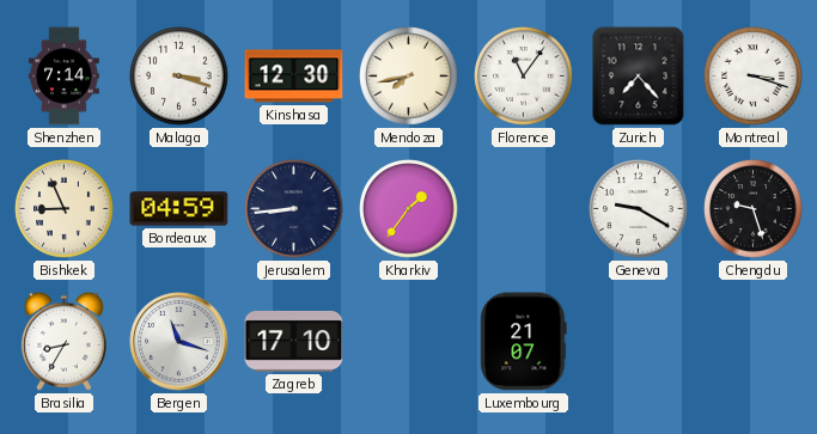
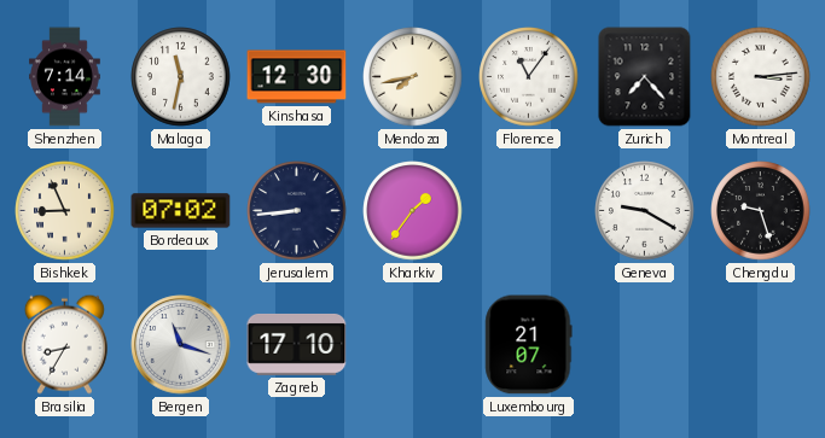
Malaga: 3:18 -> 11:32 (181, 77)
Montreal: 3:18 -> 3:14 (761, 77)
Bordeaux: 04:59 -> 07:02 (181, 211)
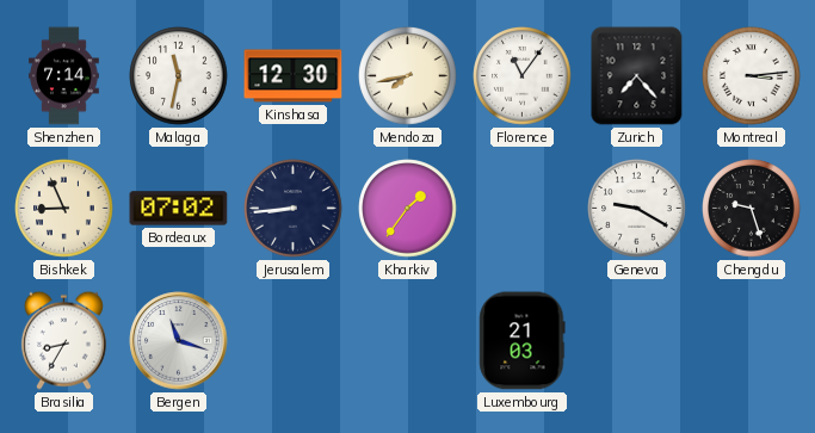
Zagreb: 17:10 -> none (297, 344)
Luxembourg: 21:07 -> 21:03 (523, 341)
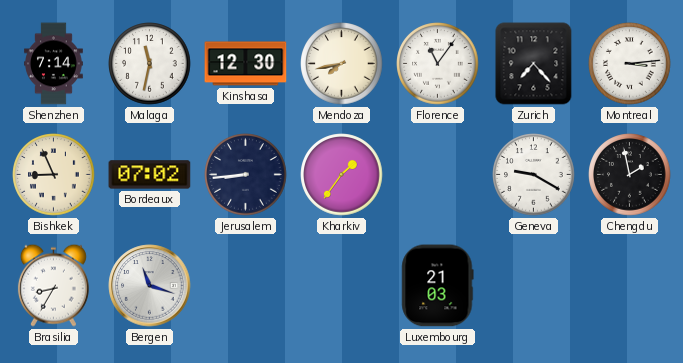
Chengdu: 9:27 -> 1:58 (630, 175)
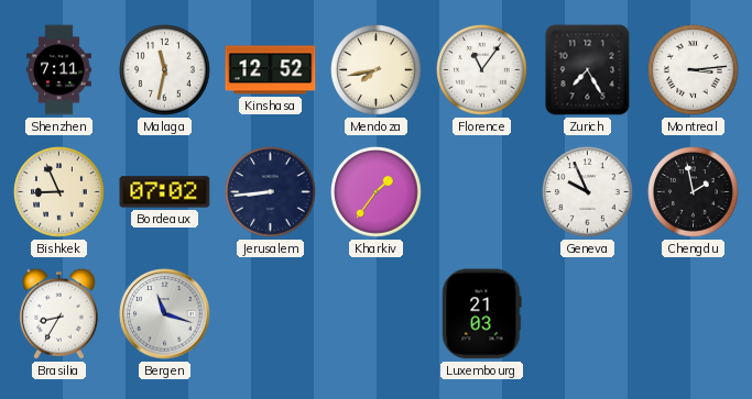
Shenzhen: 7:14 -> 7:11 (59, 70)
Kinshasa: 12:30 -> 12:52 (271, 70)
Zurich: 7:23 -> 7:25 (588, 70)
Geneva: 9:20 -> 9:56 (588, 192)
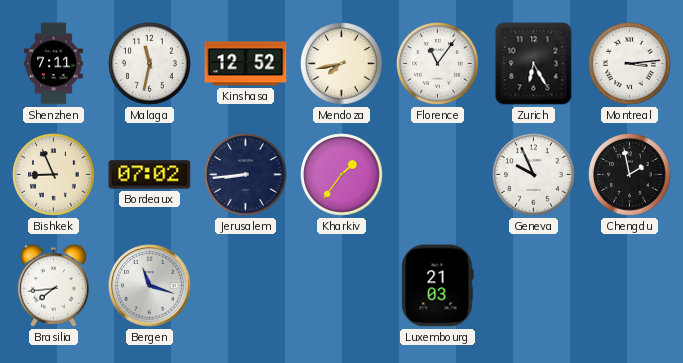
Zurich: 7:25 -> 6:25 (534, 64)
Brasilia: 8:35 -> 7:44 (53, 285)
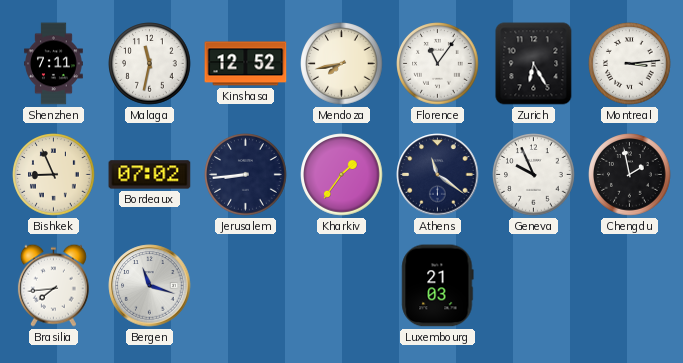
Athens: none -> 11:21 (438, 175)
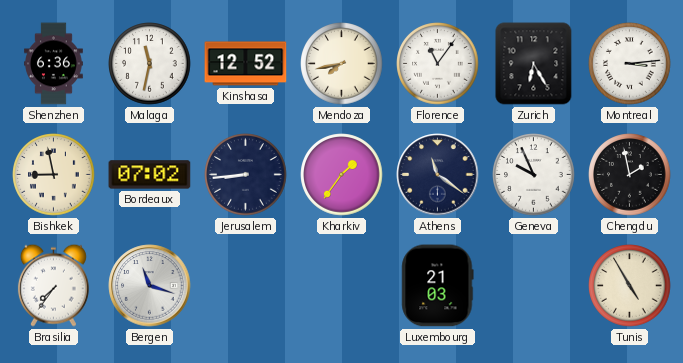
Shenzhen: 7:11 -> 6:36 (54, 64)
Bishkek: 8:56 -> 8:58 (54, 175)
Brasilia: 7:44 -> 7:36 (53, 285)
Tunis: none -> 4:55 (630, 286)
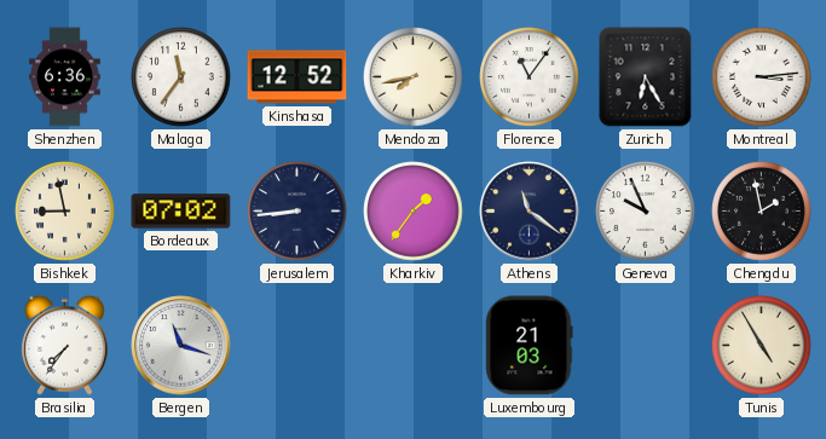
Malaga: 11:32 -> 11:36 (181, 77)
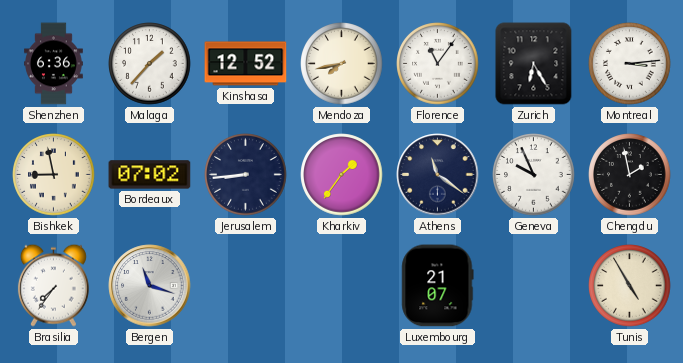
Malaga: 11:36 -> 1:37 (150, 64)
Luxembourg: 21:03 -> 21:07 (438, 286)
